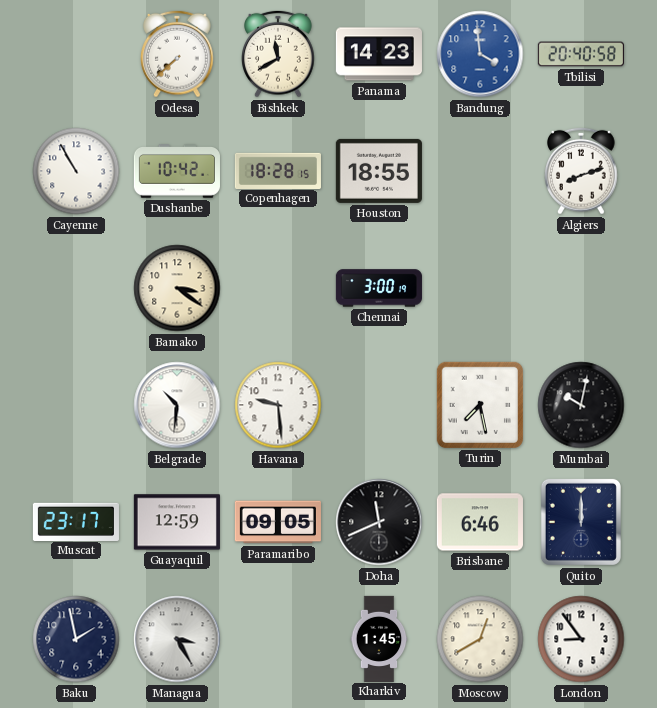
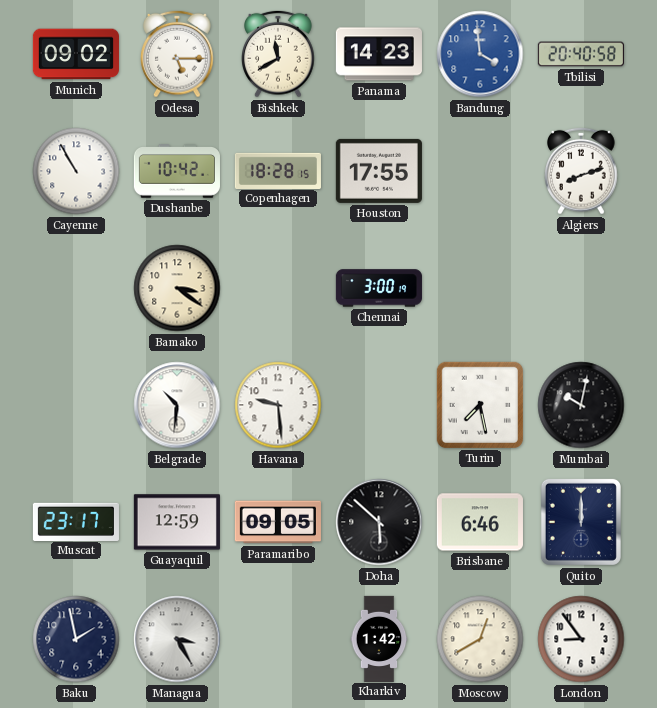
Munich: none -> 09:02 (76, 54)
Odesa: 7:38 -> 5:15 (178, 54)
Houston: 18:55 -> 17:55 (379, 171)
Doha: 11:41 -> 5:52 (379, 522)
Kharkiv: 1:45 -> 1:42 (379, 638)
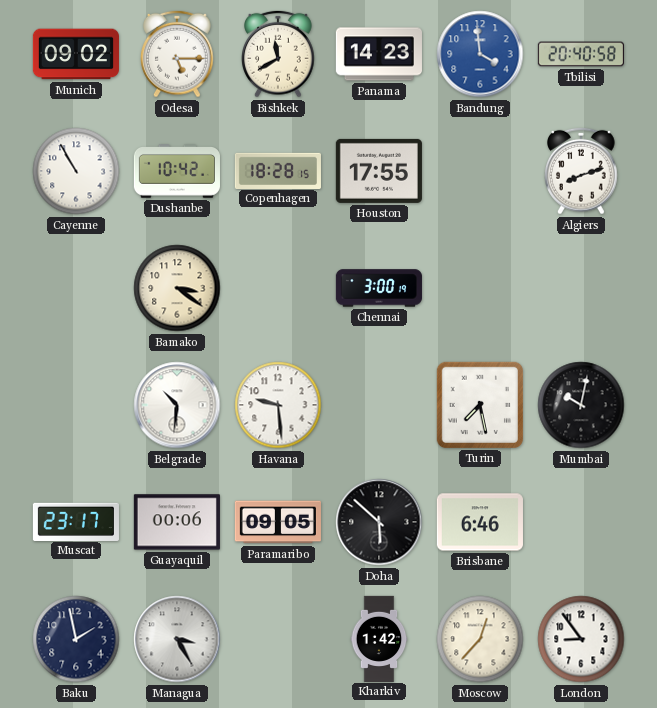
Guayaquil: 12:59 -> 00:06 (177, 522)
Quito: 12:00 -> none (581, 522)
Moscow: 12:40 -> 12:37 (480, 639)
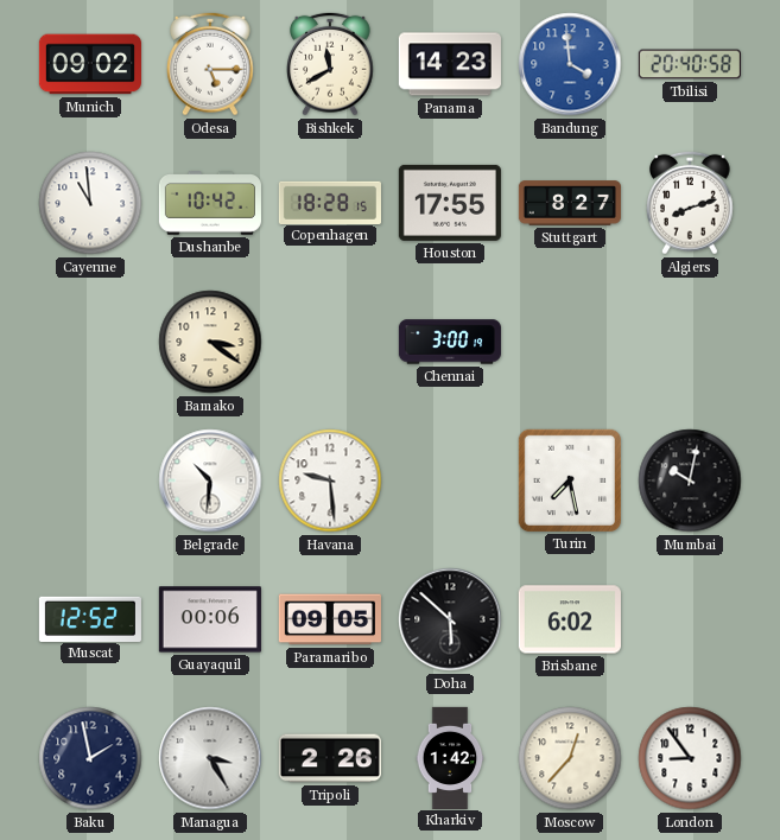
Cayenne: 10:55 -> 10:59 (90, 203)
Stuttgart: none -> 8:27 (570, 203)
Muscat: 23:17 -> 12:52 (90, 618)
Brisbane: 6:46 -> 6:02 (570, 619)
Tripoli: none -> 2:26 (330, 758)
